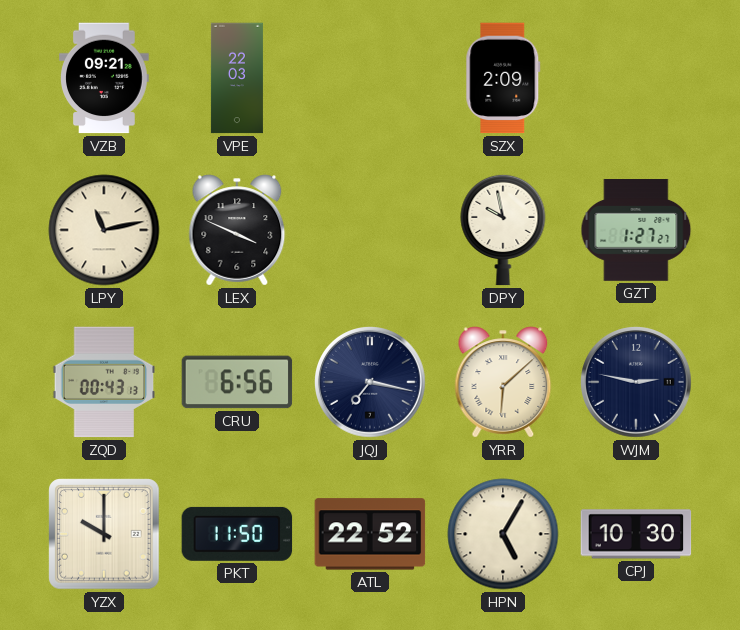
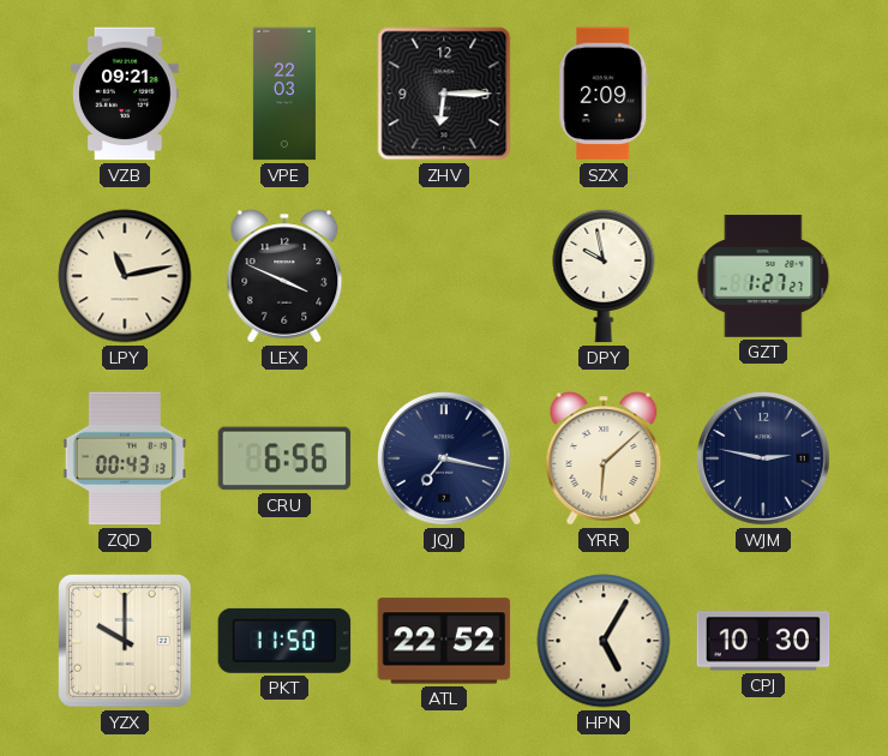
ZHV: none -> 6:15 (444, 94)
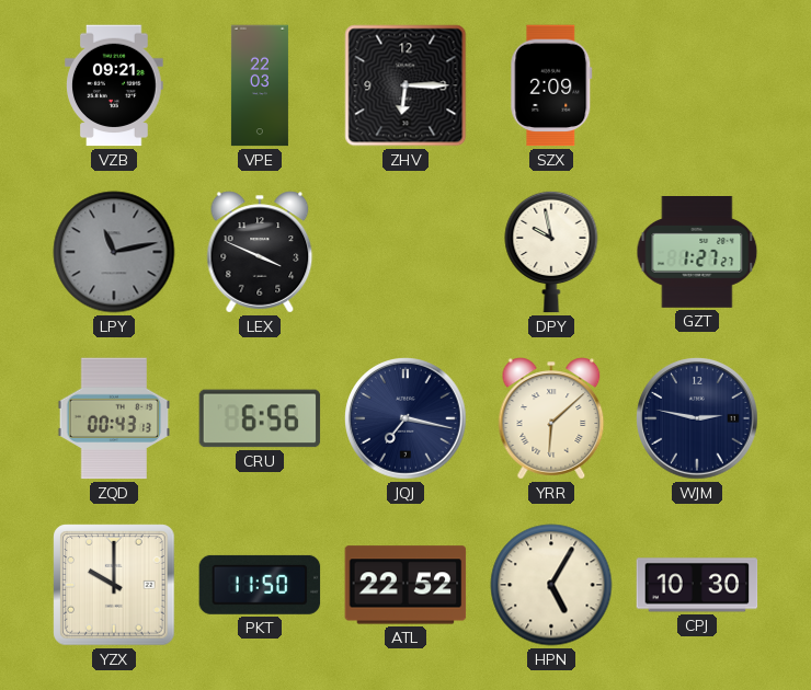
LPY dial: cream -> grey (114, 252)
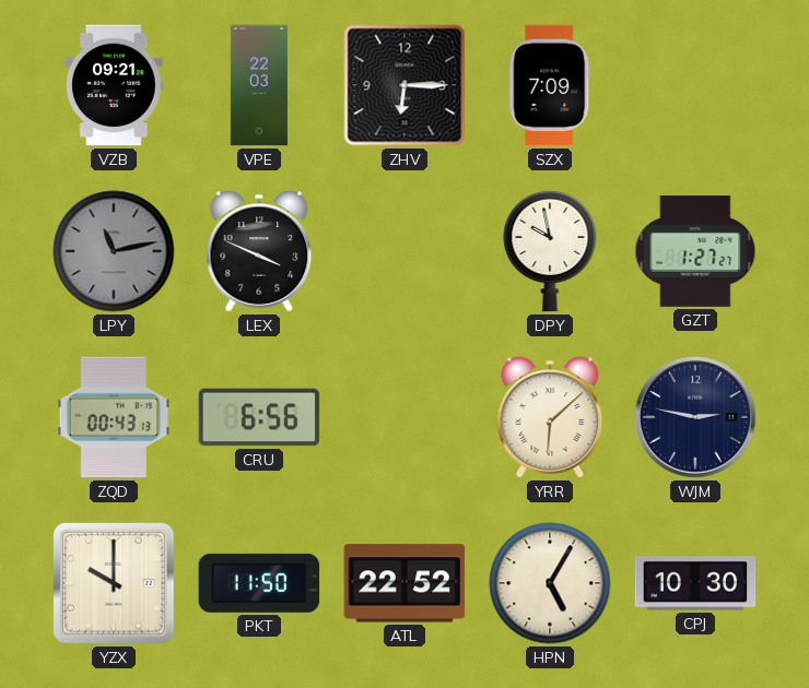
SZX: 2:09 -> 7:09 (550, 85)
JQJ: 7:17 -> none (407, 419)
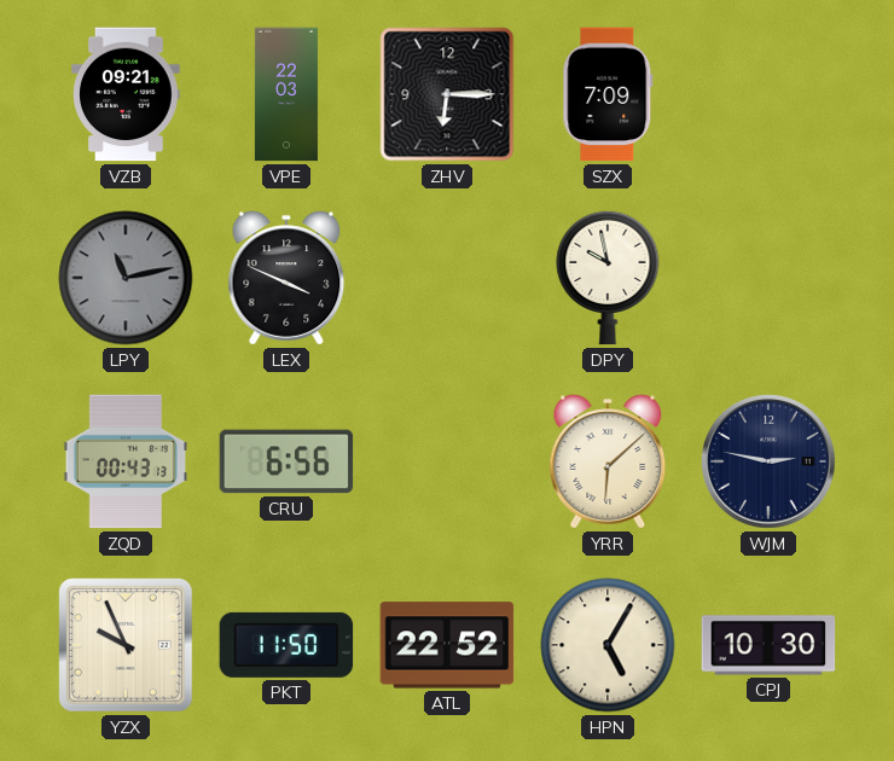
GZT: 1:27 -> none (695, 252)
YZX: 10:00 -> 9:56 (126, 645)
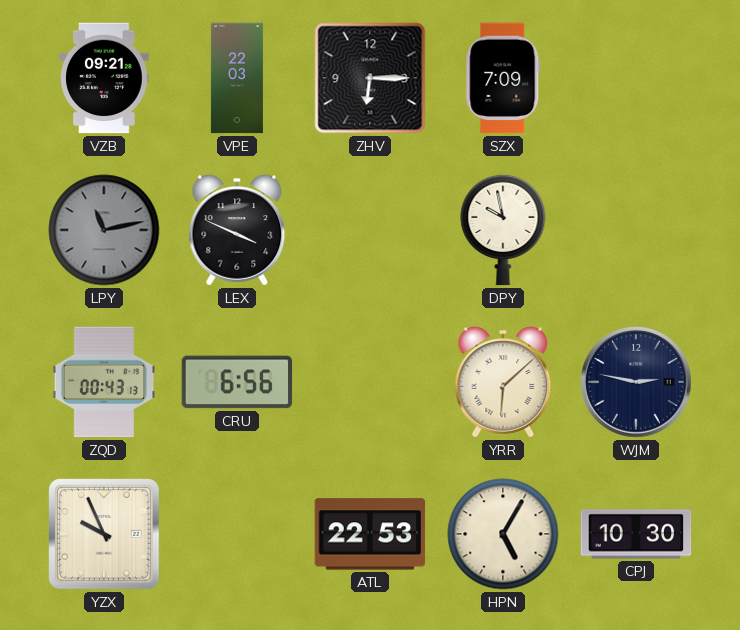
PKT: 11:50 -> none (286, 645)
ATL: 22:52 -> 22:53 (370, 534)
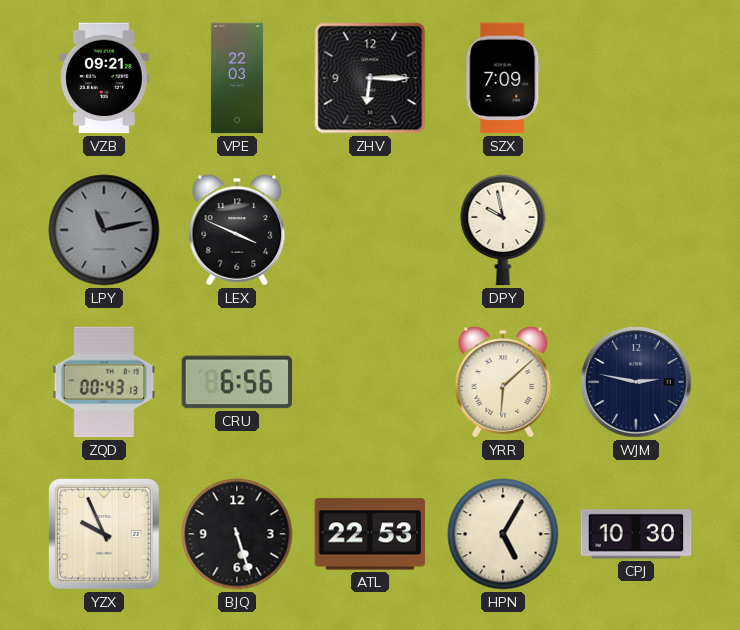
BJQ: none -> 5:27 (237, 534)
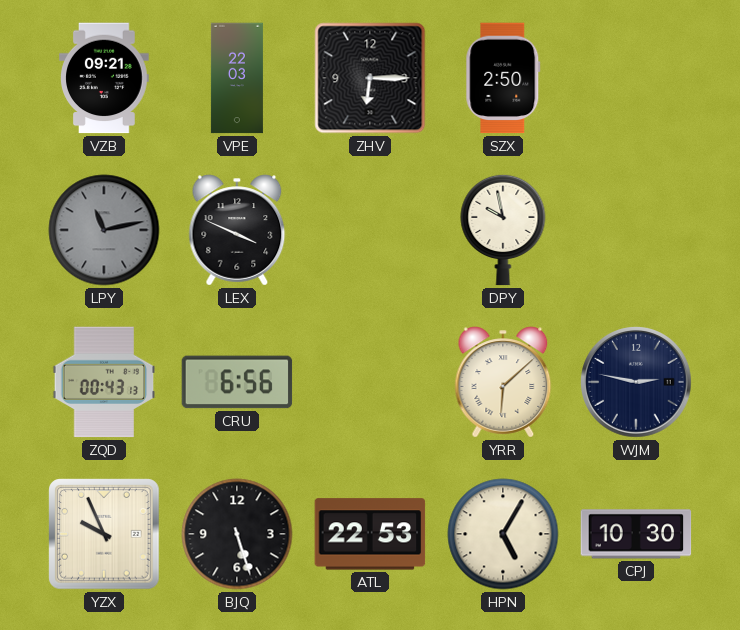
SZX: 7:09 -> 2:50 (503, 78)
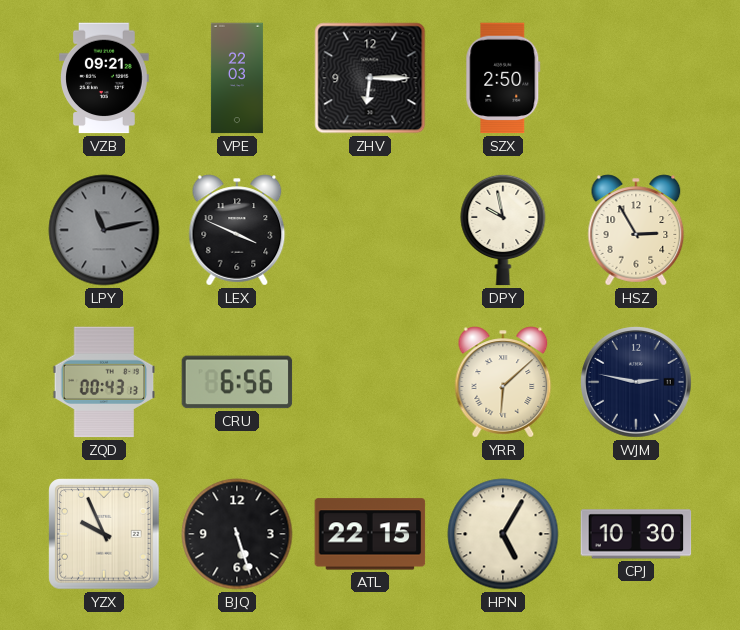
HSZ: none -> 2:55 (636, 230)
ATL: 22:53 -> 22:15 (370, 534)
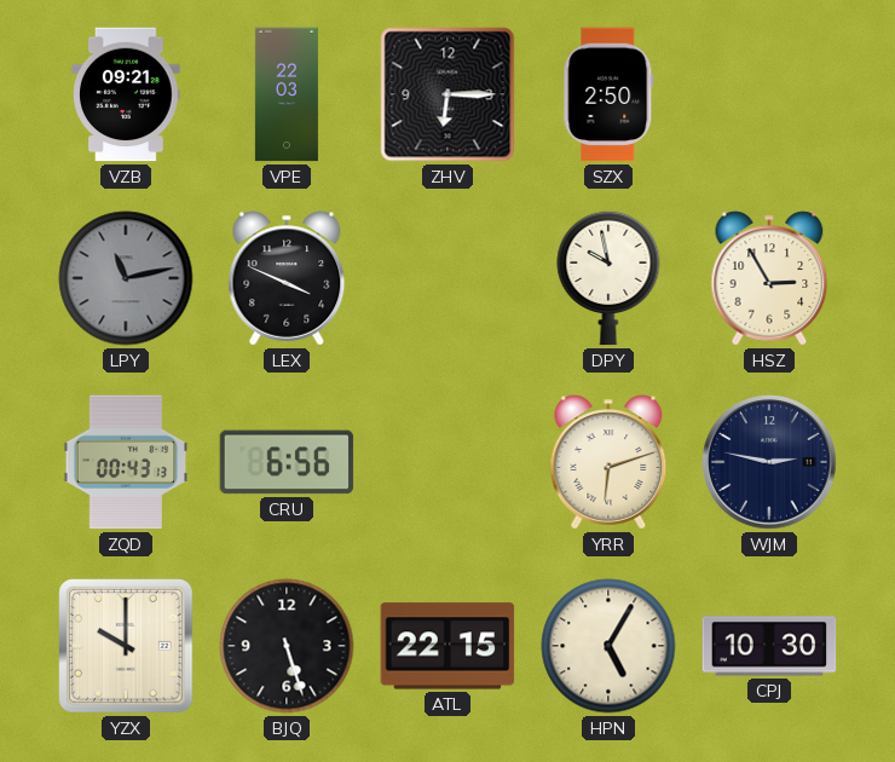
YRR: 6:08 -> 6:12 (608, 462)
YZX: 9:56 -> 10:00 (126, 646)
